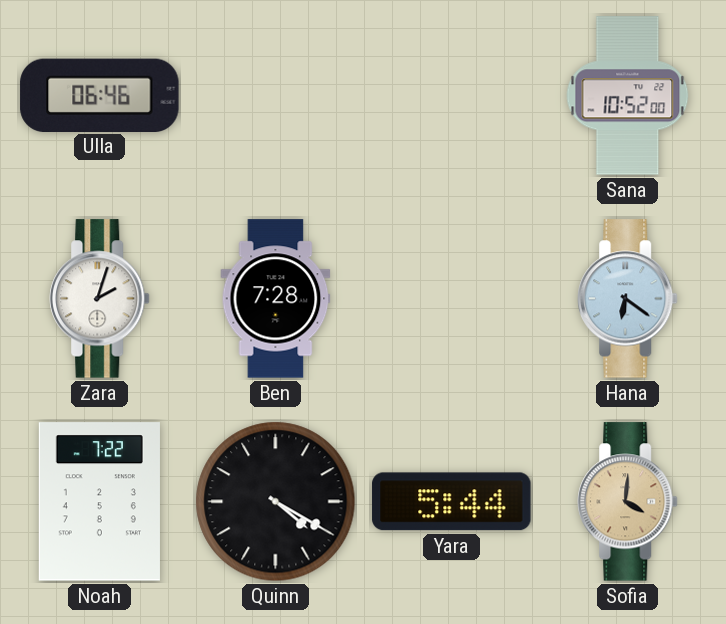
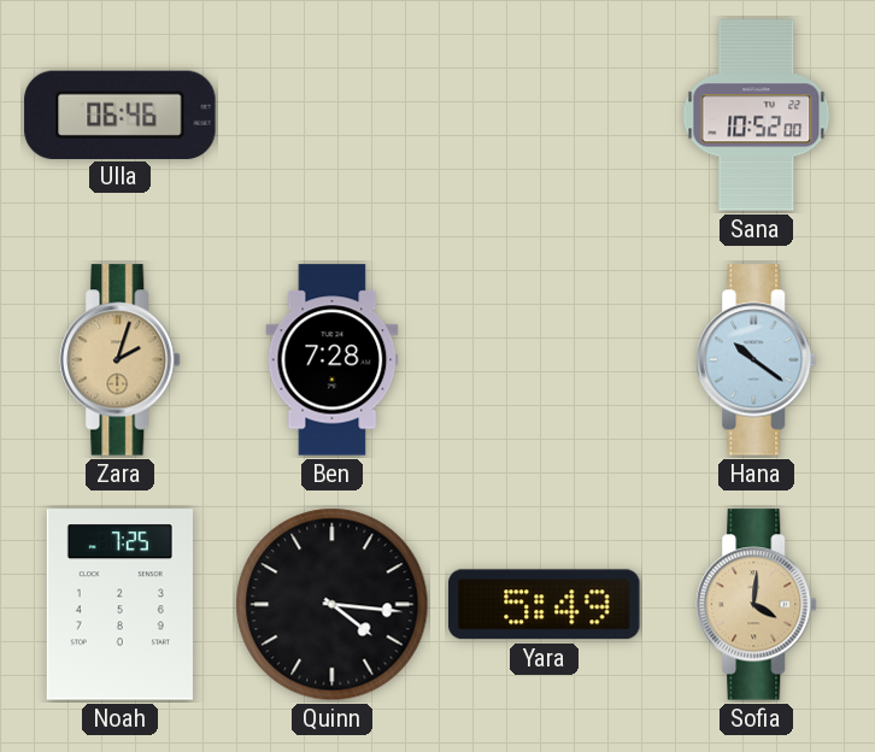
Zara dial: white -> champagne (121, 360)
Hana: 6:21 -> 10:21 (757, 360)
Noah: 7:22 -> 7:25 (119, 605)
Quinn: 4:20 -> 4:16 (333, 605)
Yara: 5:44 -> 5:49 (545, 605)
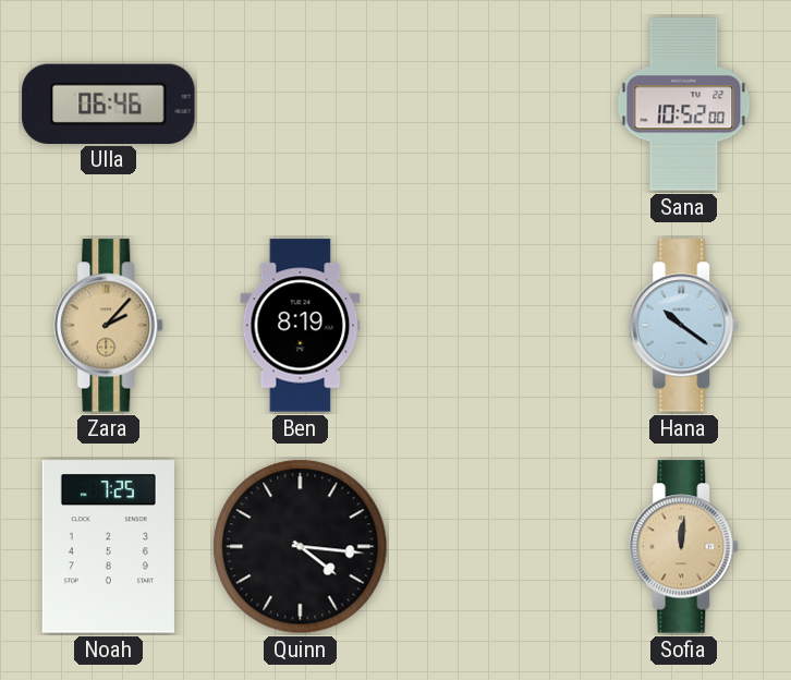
Zara: 2:03 -> 2:07 (109, 326)
Ben: 7:28 -> 8:19 (301, 326)
Yara: 5:49 -> none (545, 605)
Sofia: 4:01 -> 12:01 (684, 547)
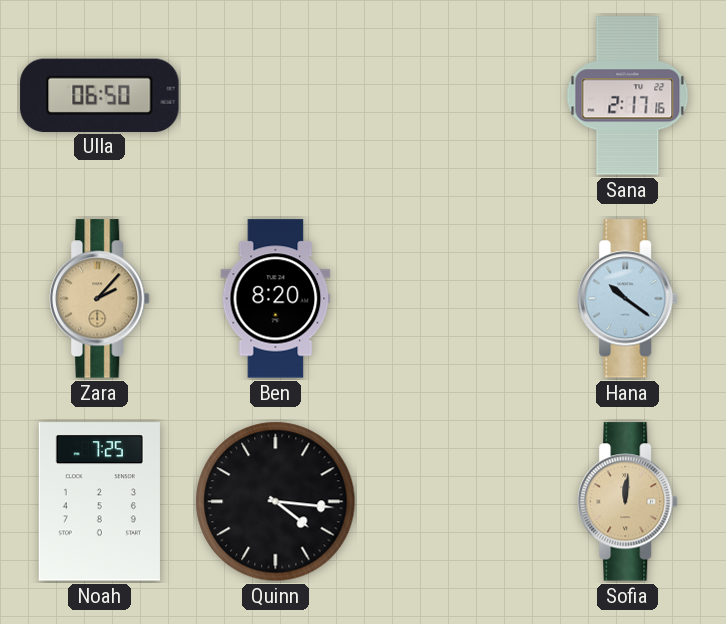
Ulla: 06:46 -> 06:50 (100, 95)
Sana: 10:52 -> 2:17 (628, 96)
Ben: 8:19 -> 8:20 (276, 299)
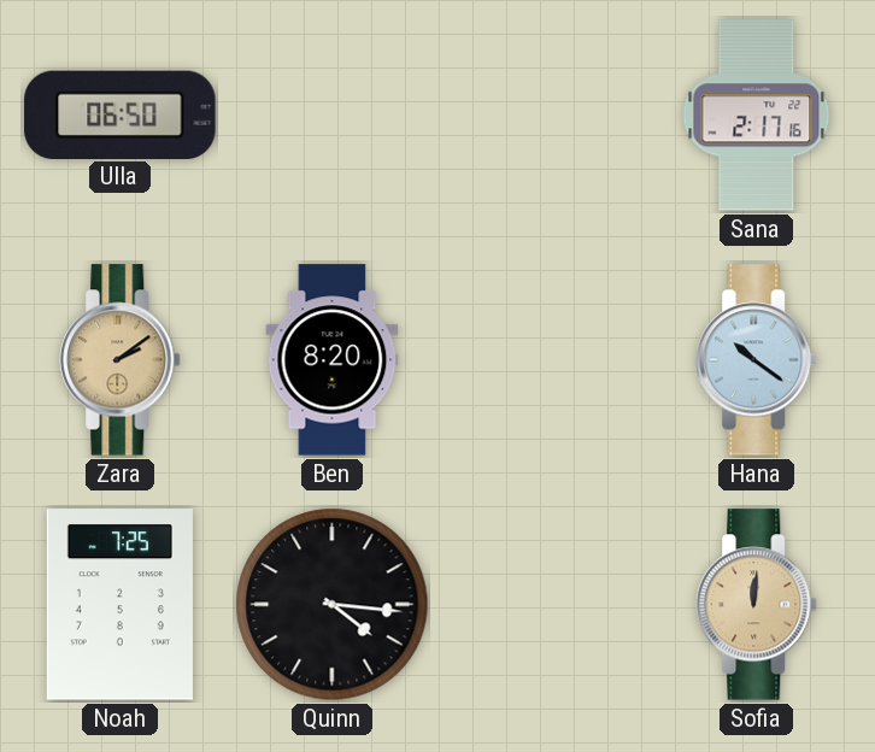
Zara: 2:07 -> 2:09 (121, 360)
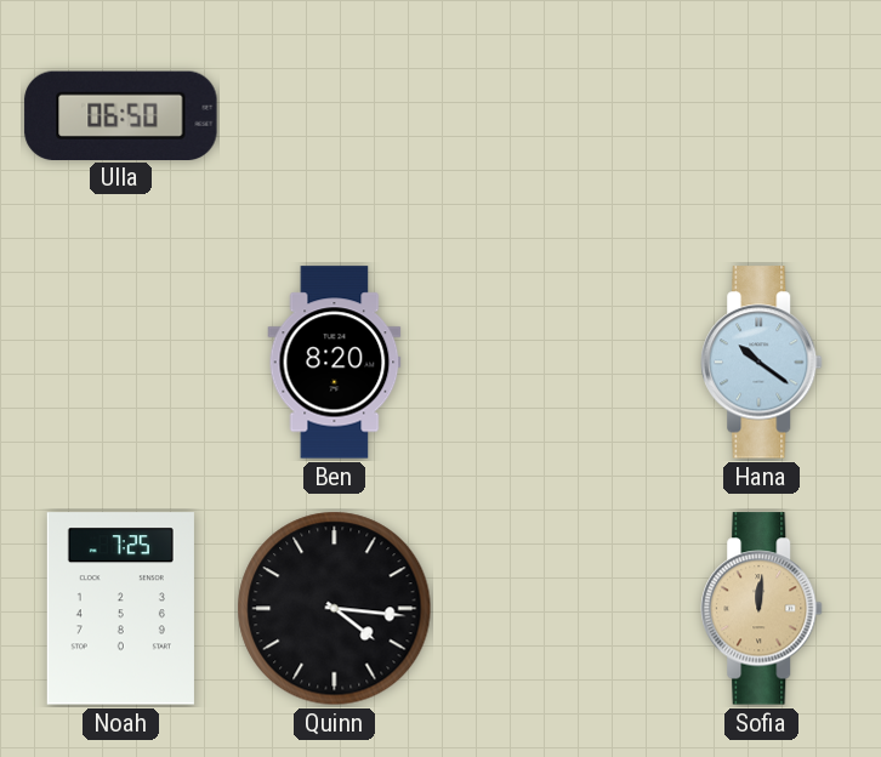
Sana: 2:17 -> none (757, 116)
Zara: 2:09 -> none (121, 360)
